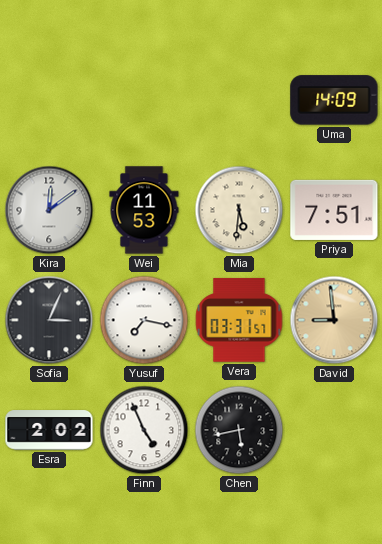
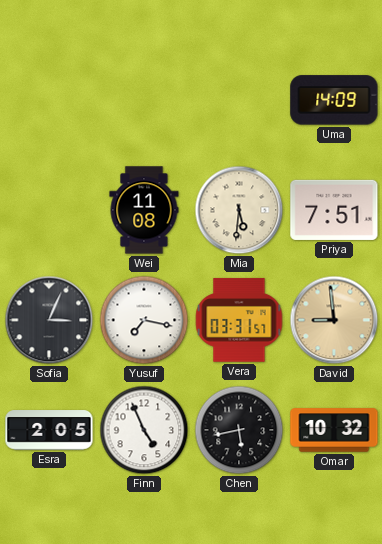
Kira: 12:09 -> none (49, 210)
Wei: 11:53 -> 11:08 (144, 210)
Esra: 2:02 -> 2:05 (49, 430)
Omar: none -> 10:32 (334, 430)
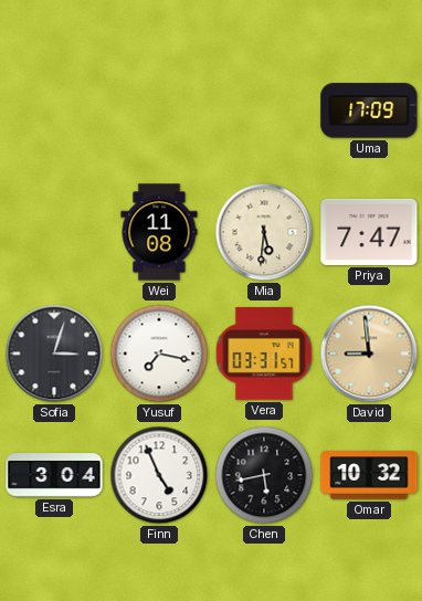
Uma: 14:09 -> 17:09 (369, 110)
Priya: 7:51 -> 7:47 (369, 232)
Sofia: 3:04 -> 3:03 (54, 354)
Esra: 2:05 -> 3:04 (54, 475)
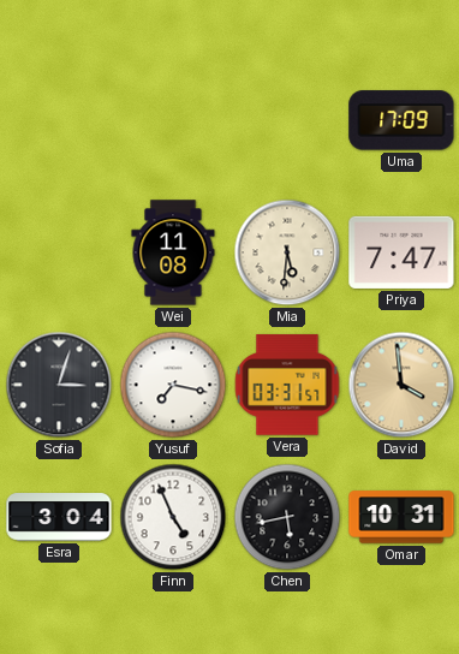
David: 8:59 -> 3:59 (401, 385)
Omar: 10:32 -> 10:31 (401, 517)
